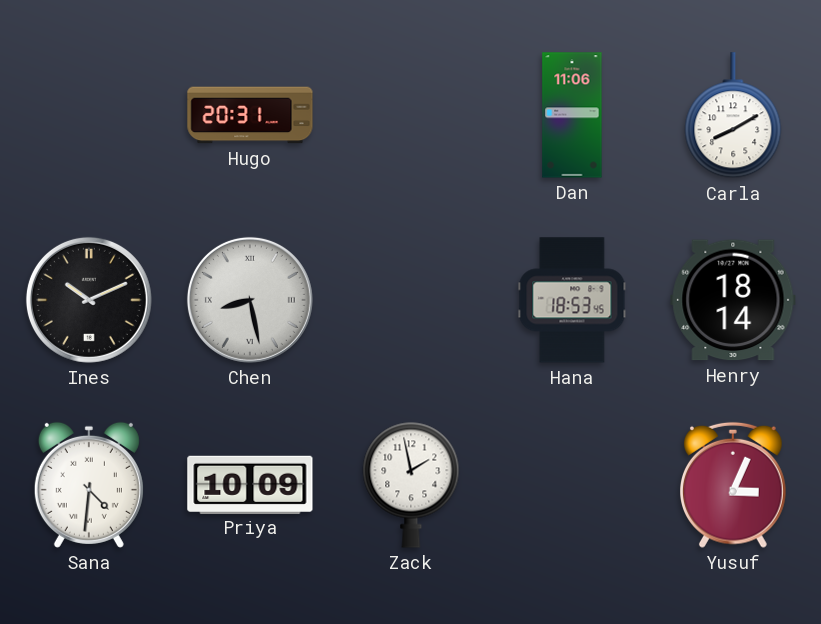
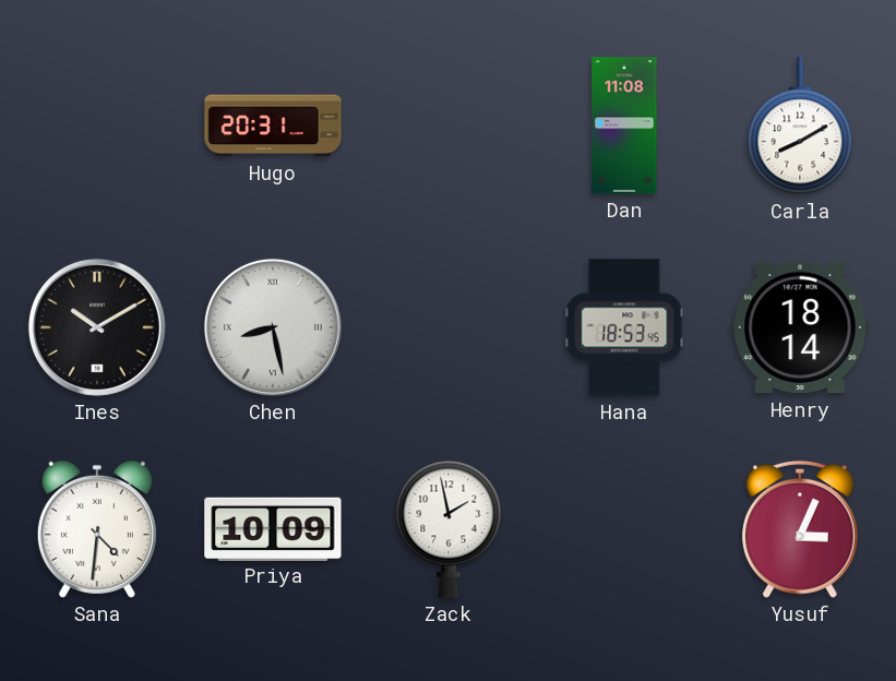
Dan: 11:06 -> 11:08 (624, 126)
Ines: 10:11 -> 10:10 (97, 327)
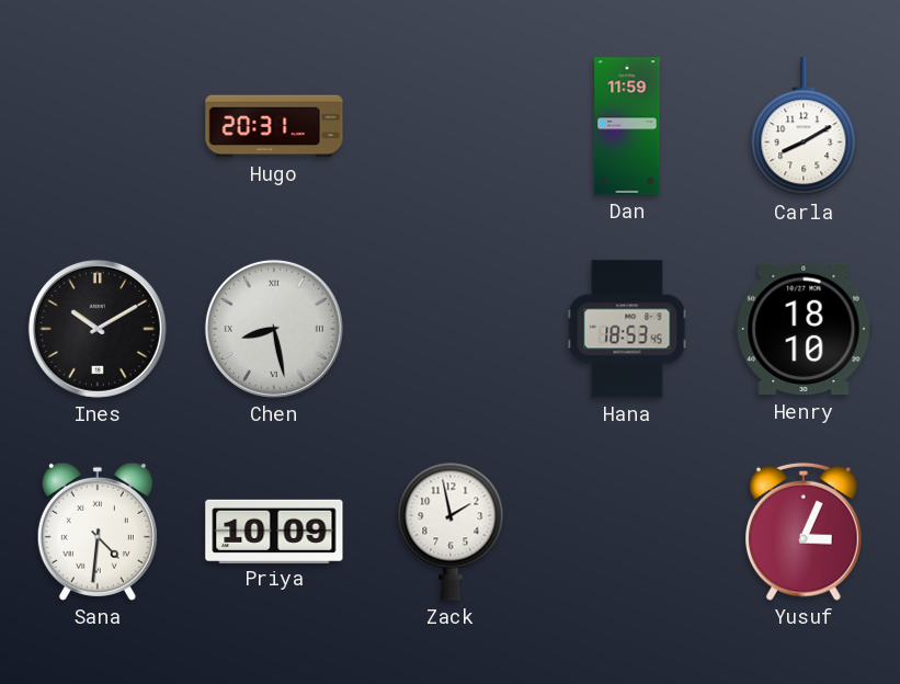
Dan: 11:08 -> 11:59 (627, 126)
Henry: 18:14 -> 18:10 (804, 329)
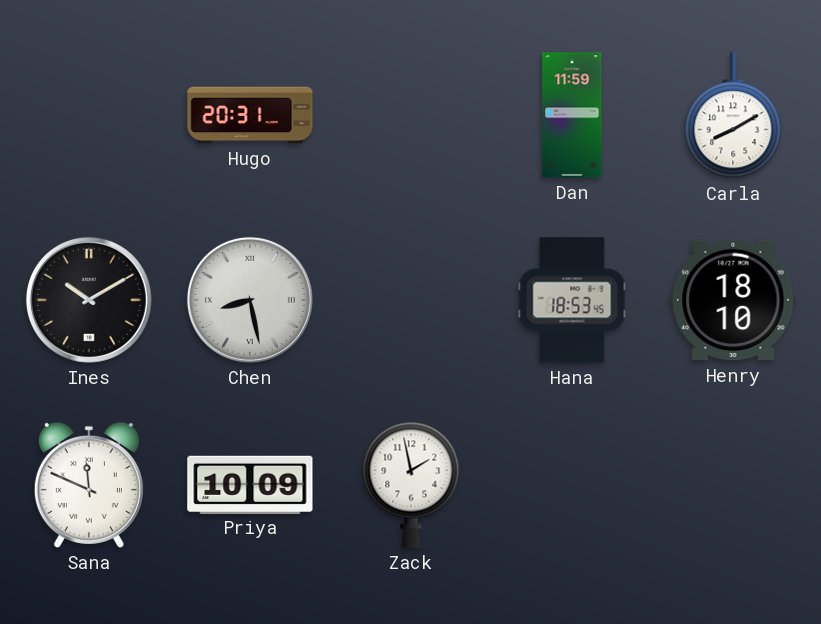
Sana: 4:31 -> 11:49 (89, 485)
Yusuf: 3:04 -> none (805, 532)
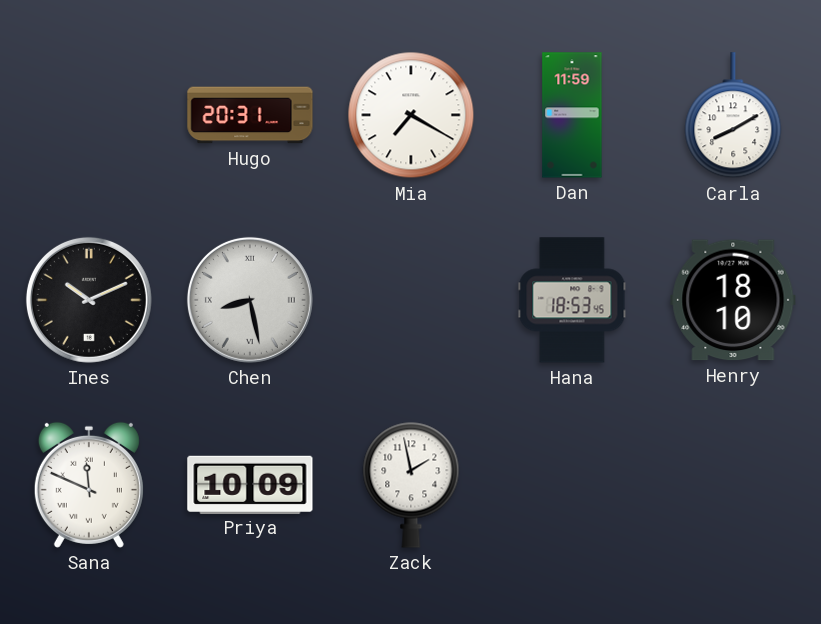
Mia: none -> 7:20 (411, 115)
Ines: 10:10 -> 10:11 (89, 300)
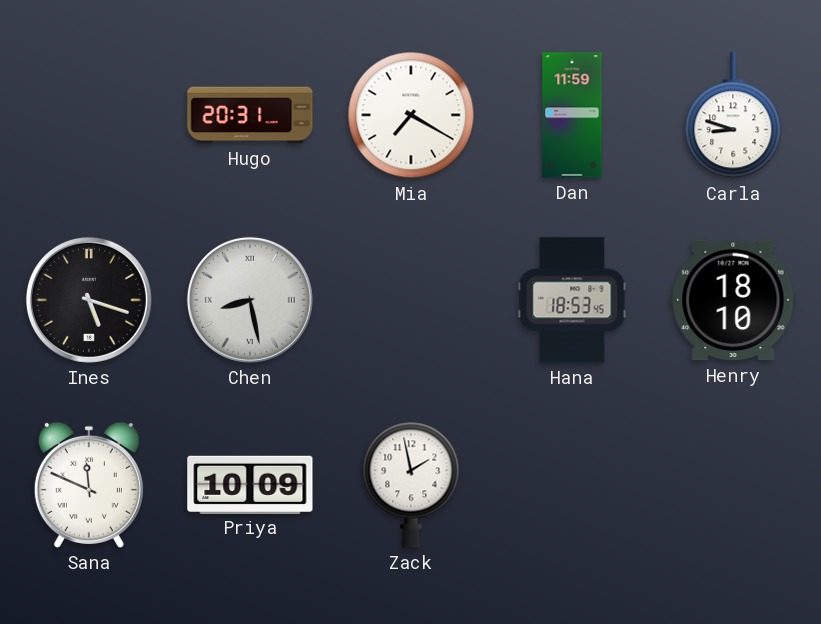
Carla: 8:10 -> 8:48 (733, 116)
Ines: 10:11 -> 5:18 (89, 300)
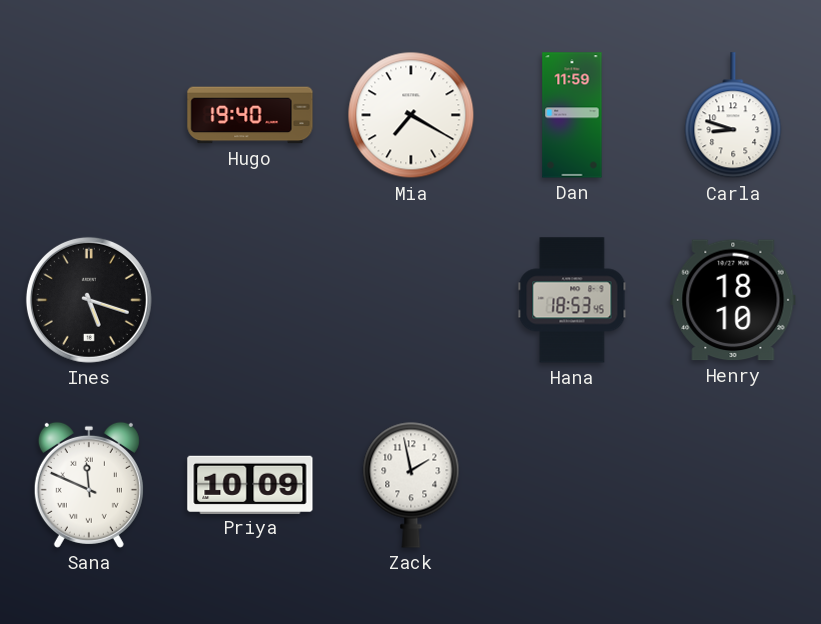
Hugo: 20:31 -> 19:40 (250, 115)
Chen: 8:28 -> none (250, 300)
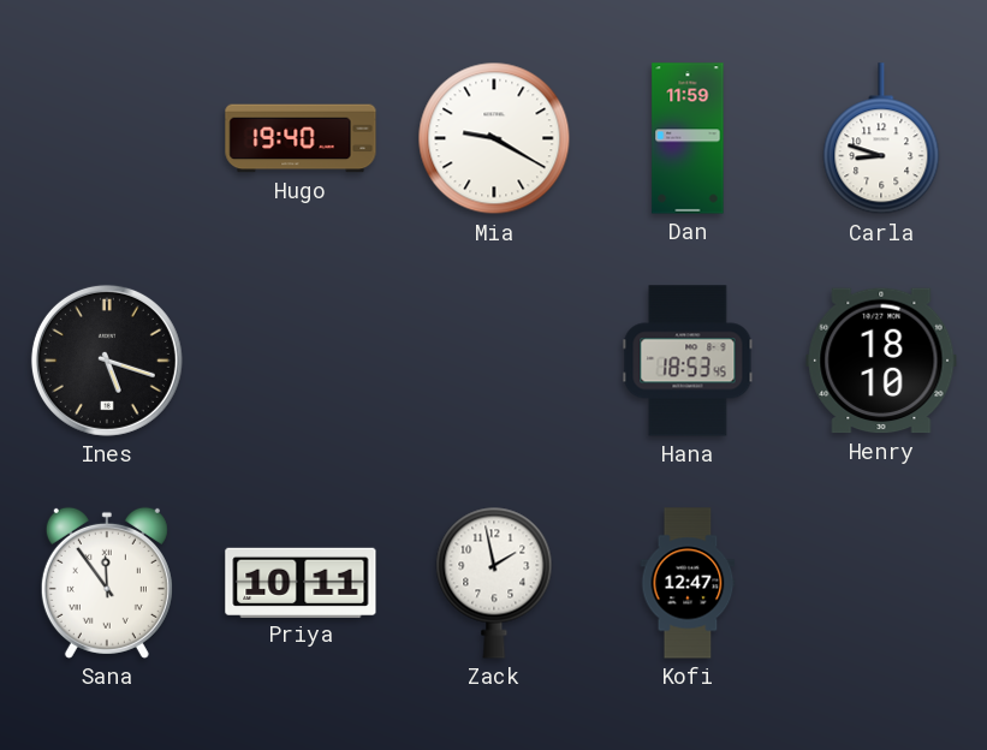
Mia: 7:20 -> 9:20 (494, 138)
Sana: 11:49 -> 11:54 (107, 583)
Priya: 10:09 -> 10:11 (301, 582)
Kofi: none -> 12:47 (688, 583)
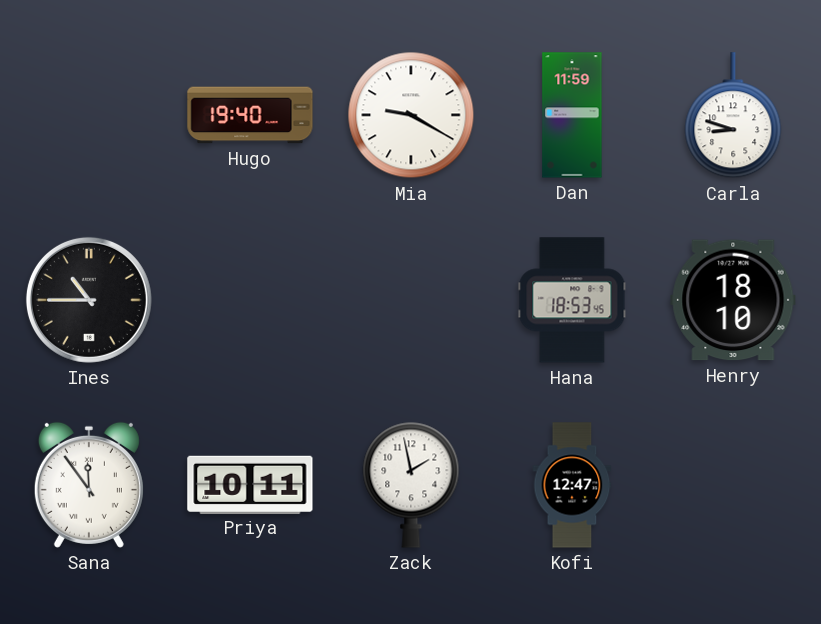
Ines: 5:18 -> 10:45 (89, 300)
